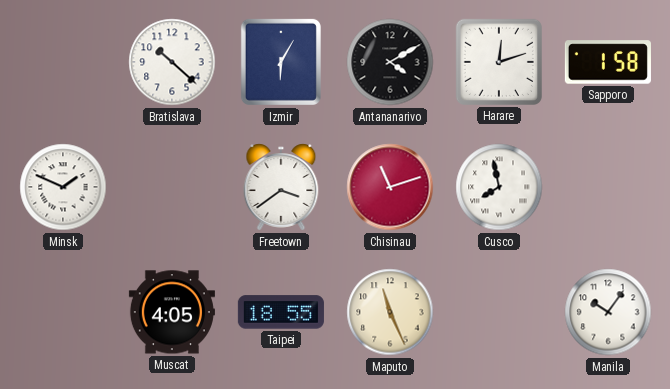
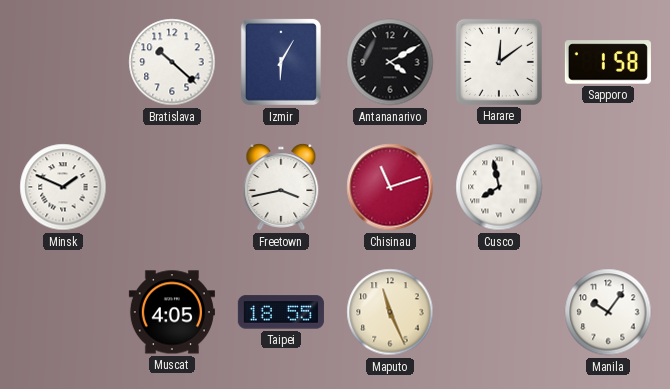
Harare: 12:12 -> 12:09 (499, 62)
Freetown: 3:39 -> 3:43 (281, 187)
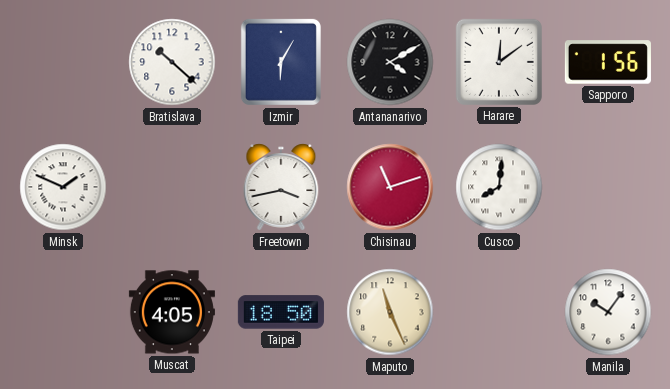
Sapporo: 1:58 -> 1:56 (608, 62)
Cusco: 7:58 -> 8:01 (499, 187)
Taipei: 18:55 -> 18:50 (281, 312)
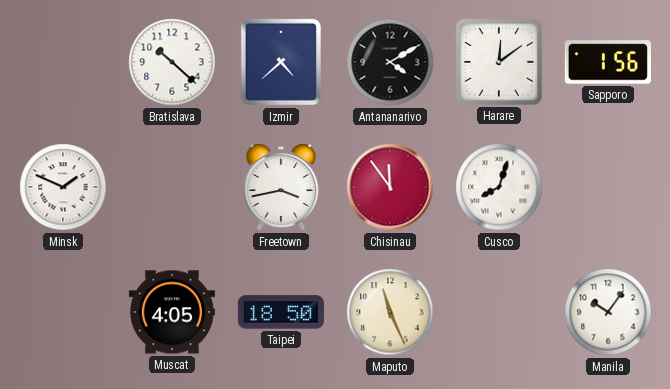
Izmir: 6:05 -> 4:38 (281, 62)
Chisinau: 11:12 -> 11:54 (390, 187)
Cusco: 8:01 -> 8:03 (499, 187)
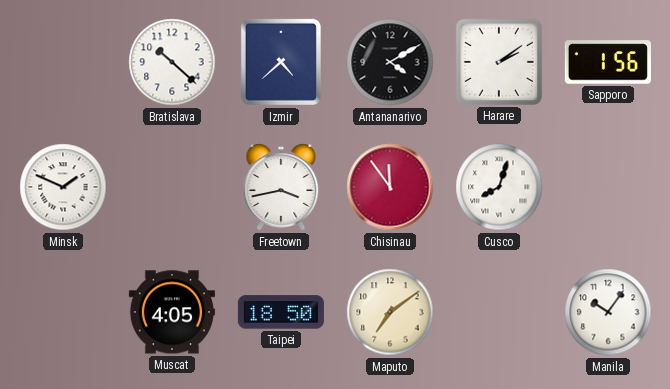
Harare: 12:09 -> 2:09 (499, 62)
Maputo: 11:26 -> 7:09 (390, 312)
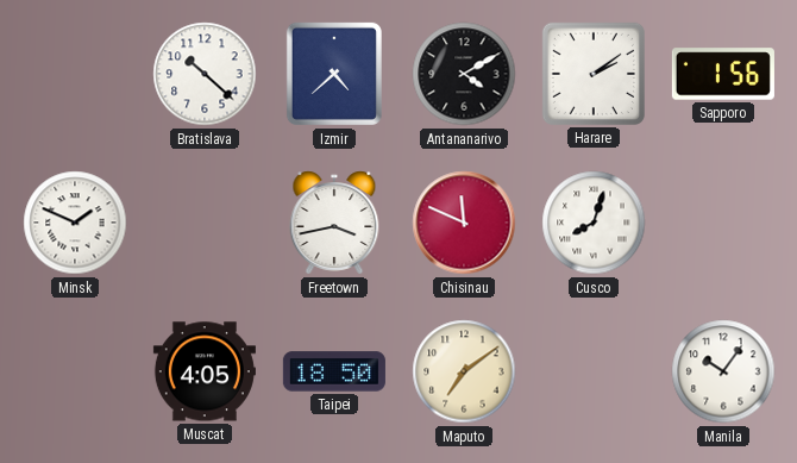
Chisinau: 11:54 -> 11:49 (464, 223)
